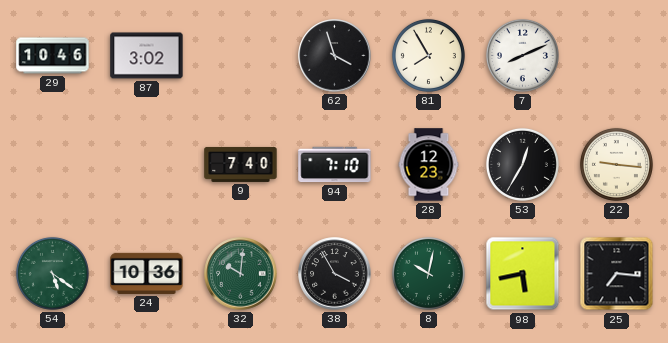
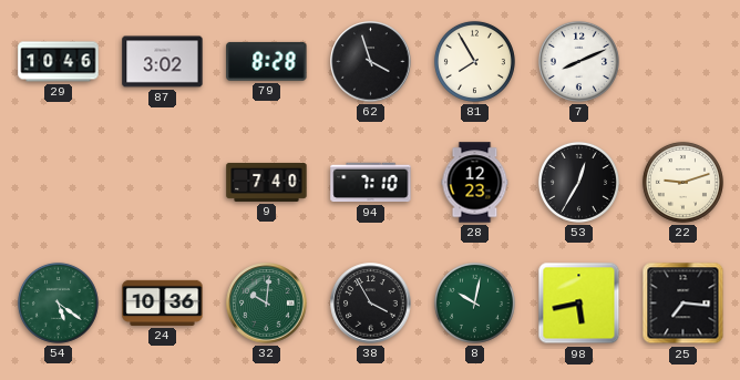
79: none -> 8:28 (267, 61)
22: 9:16 -> 9:12 (682, 182)
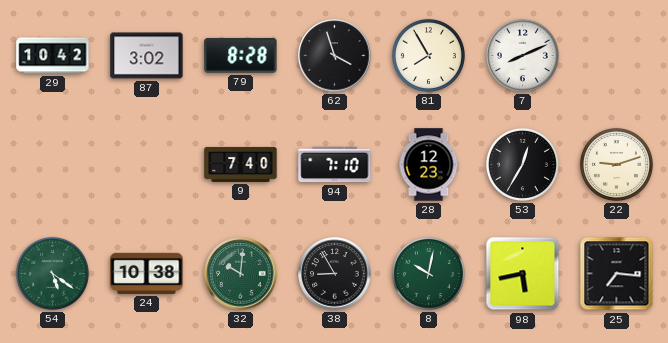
29: 10:46 -> 10:42 (53, 56)
24: 10:36 -> 10:38 (147, 273)
38: 3:55 -> 8:55 (335, 274)
